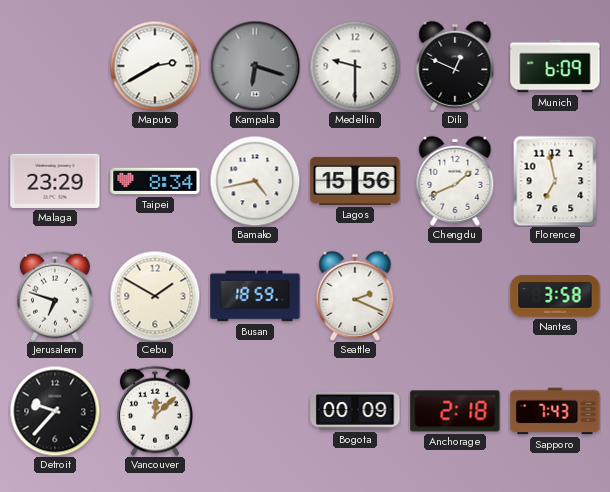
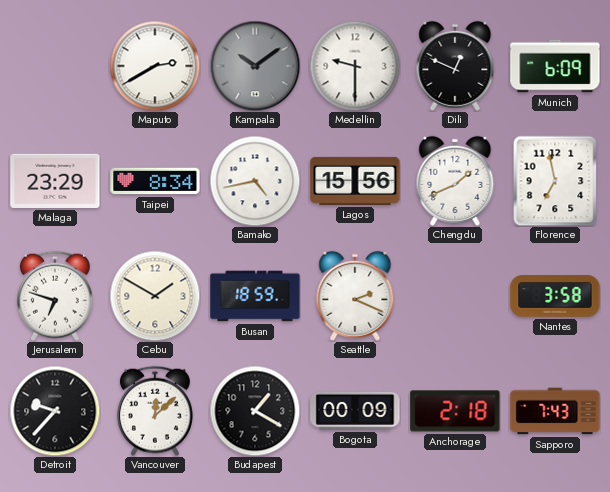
Kampala: 6:18 -> 10:09 (255, 66)
Budapest: none -> 1:20 (255, 411)
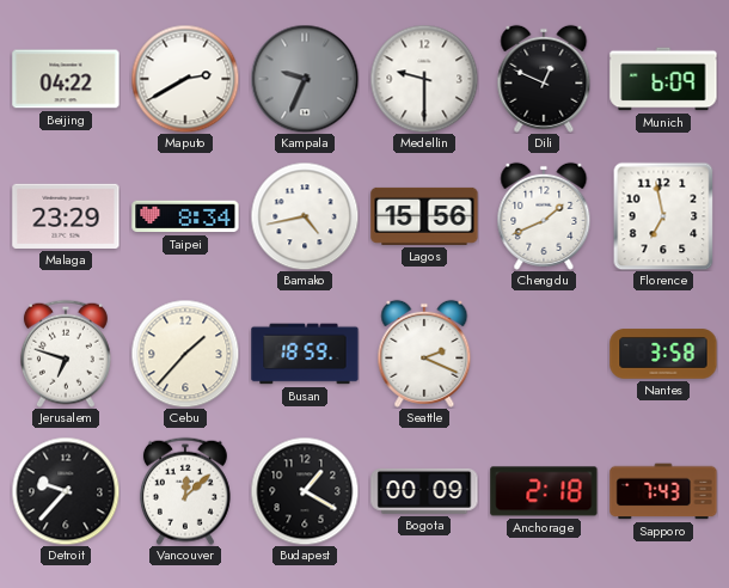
Beijing: none -> 04:22 (66, 79)
Kampala: 10:09 -> 9:34 (305, 79)
Cebu: 1:50 -> 1:37 (185, 354)
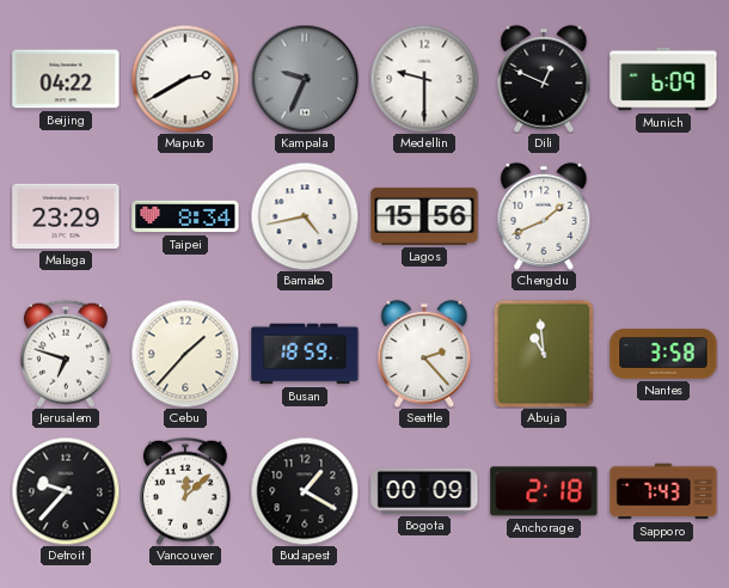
Florence: 6:58 -> none (663, 216)
Seattle: 2:19 -> 2:23 (424, 354)
Abuja: none -> 10:59 (544, 354)
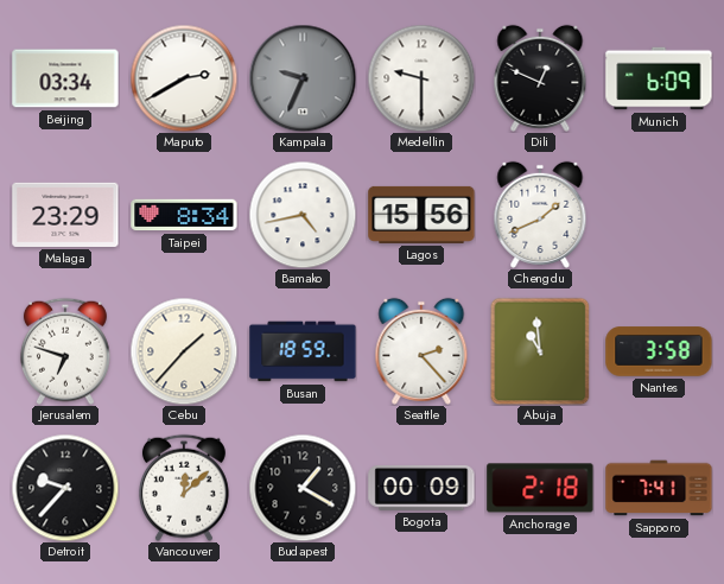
Beijing: 04:22 -> 03:34 (65, 78)
Sapporo: 7:43 -> 7:41 (659, 488)
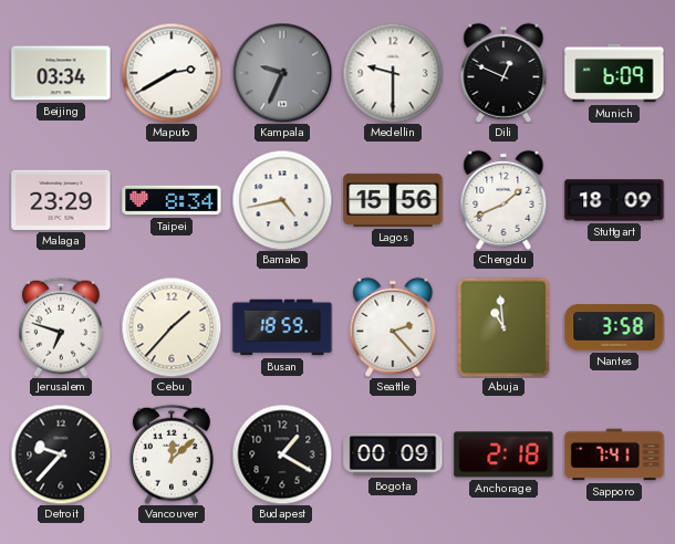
Stuttgart: none -> 18:09 (614, 200)
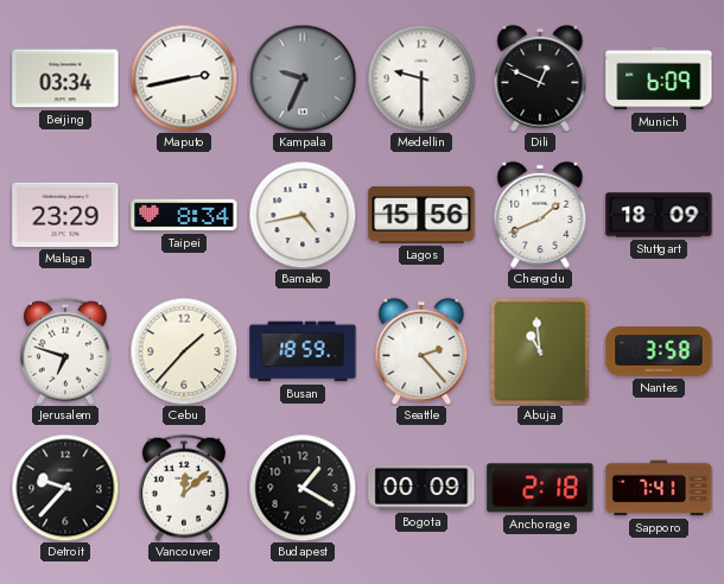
Maputo: 2:40 -> 2:43 (184, 78)
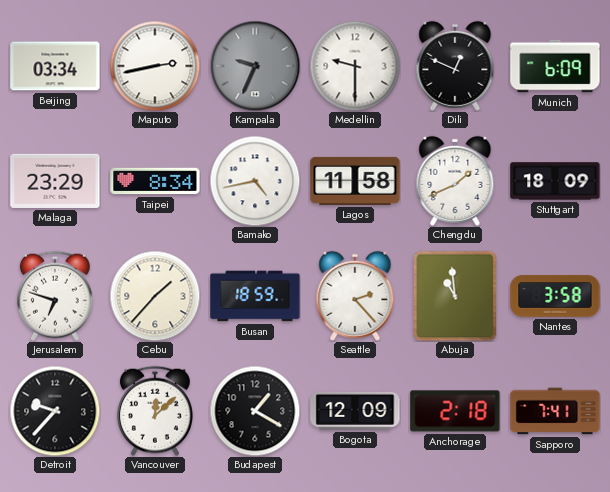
Lagos: 15:56 -> 11:58 (355, 181)
Bogota: 00:09 -> 12:09 (355, 411)
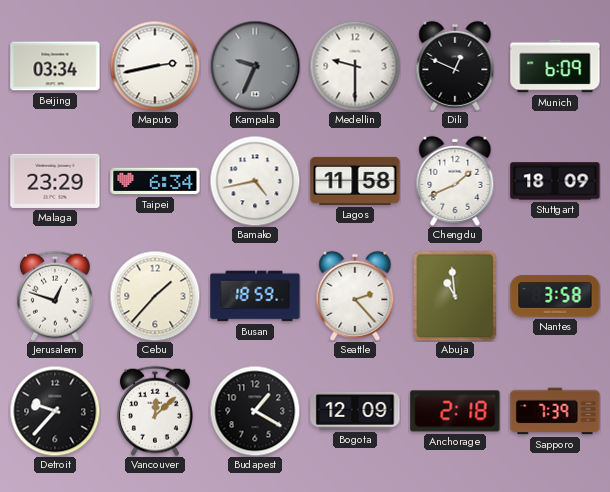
Taipei: 8:34 -> 6:34 (155, 181)
Jerusalem: 6:48 -> 12:48 (55, 296)
Sapporo: 7:41 -> 7:39 (555, 411)
